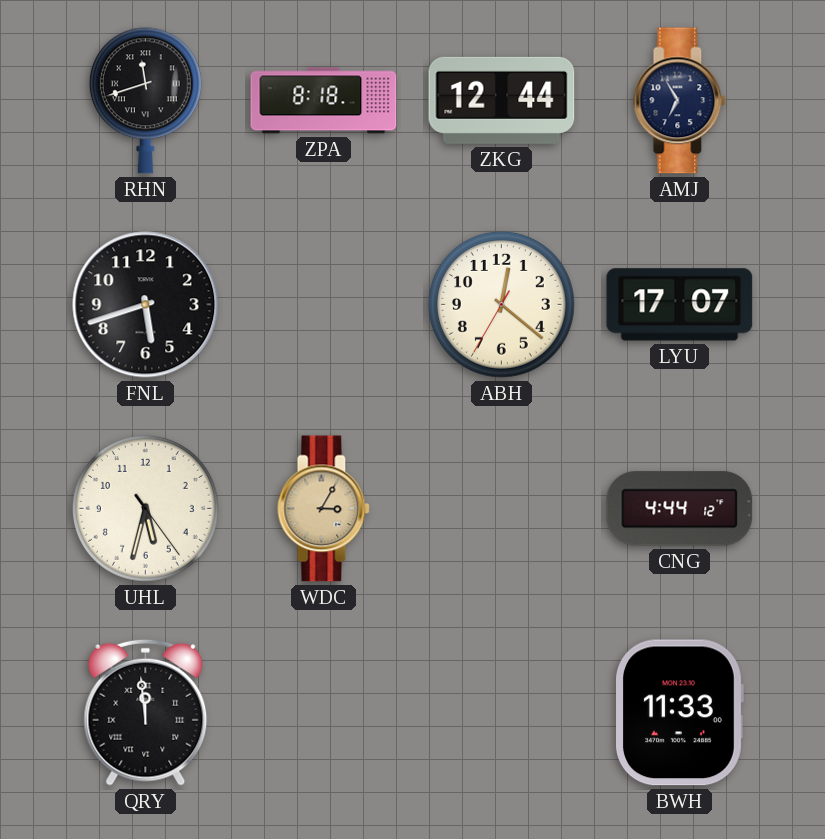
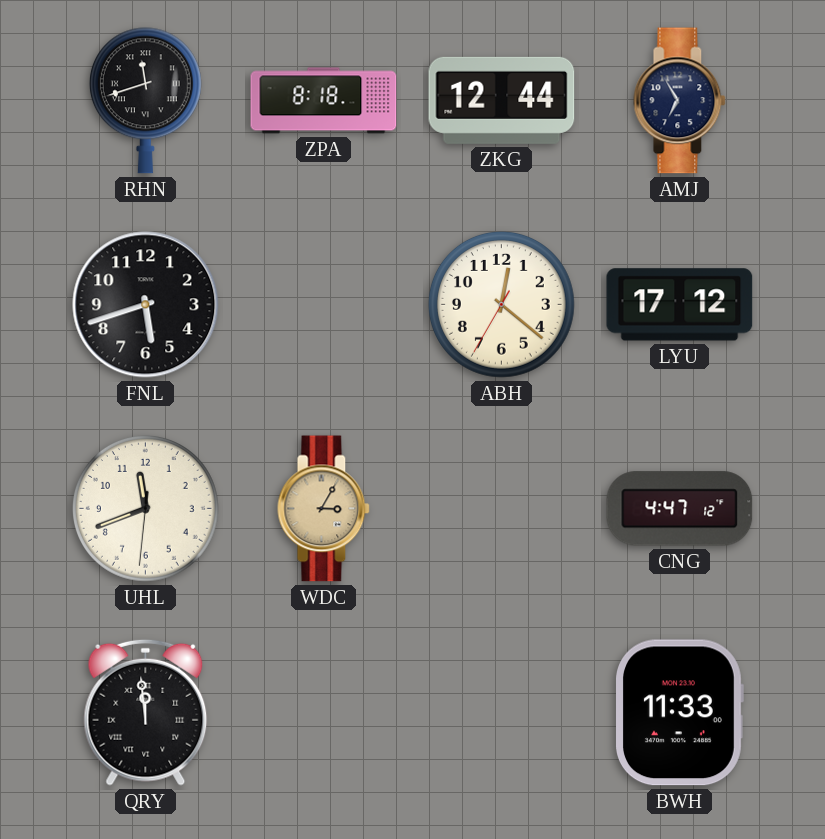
LYU: 17:07 -> 17:12 (680, 305)
UHL: 5:32 -> 11:41 (145, 508)
CNG: 4:44 -> 4:47 (680, 509)
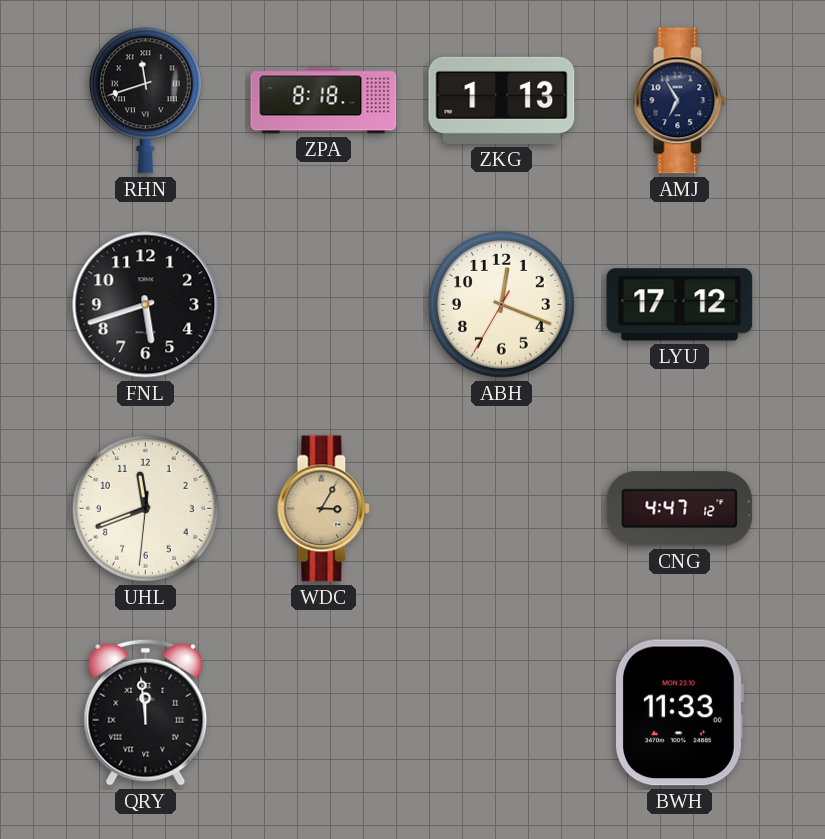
ZKG: 12:44 -> 1:13 (502, 100)
ABH: 12:21 -> 12:18 (501, 304)
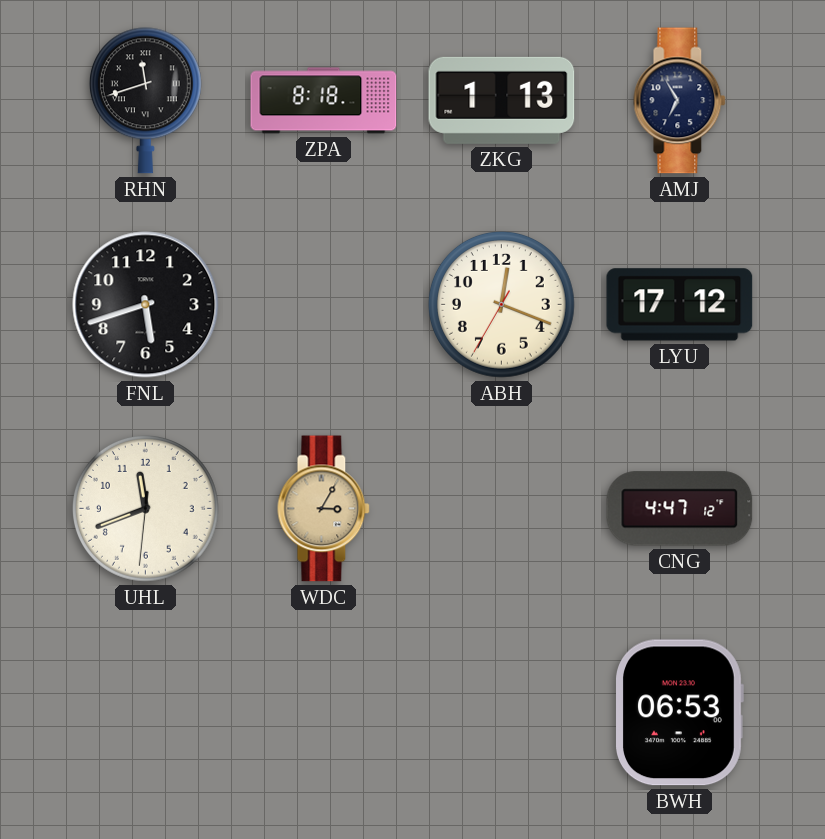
QRY: 11:59 -> none (146, 712)
BWH: 11:33 -> 06:53 (680, 713)
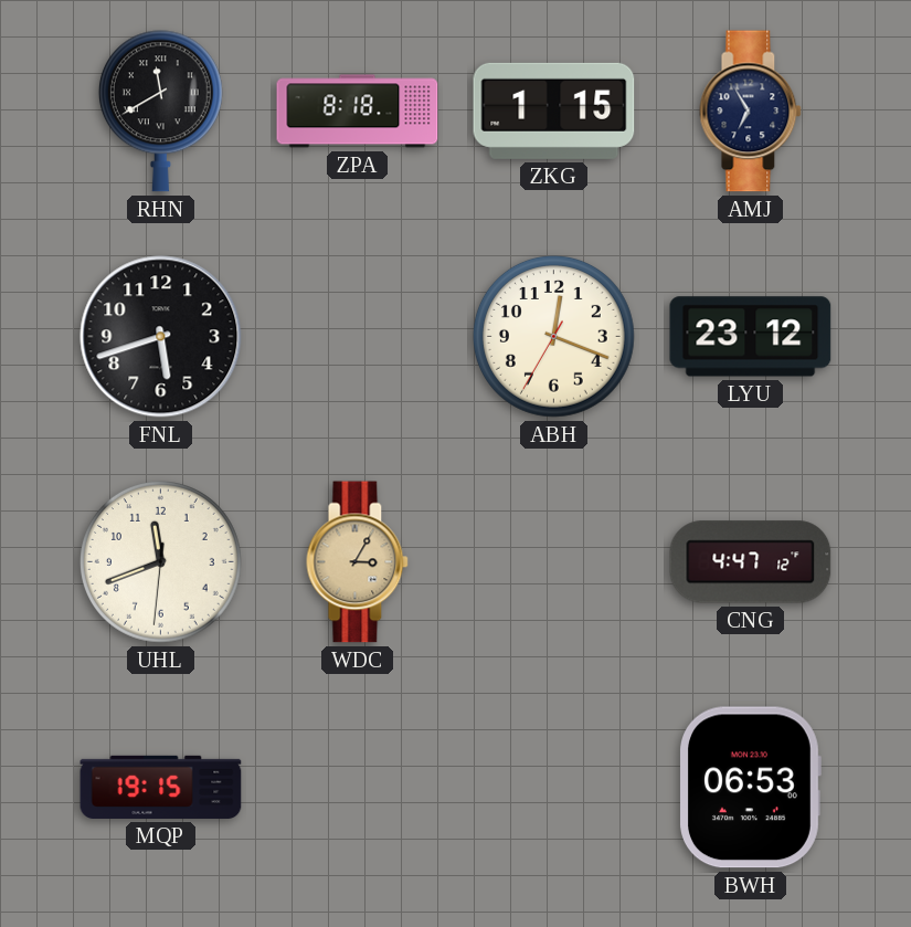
RHN: 11:42 -> 11:40 (160, 112)
ZKG: 1:13 -> 1:15 (554, 110)
LYU: 17:12 -> 23:12 (751, 337)
MQP: none -> 19:15 (161, 787)
